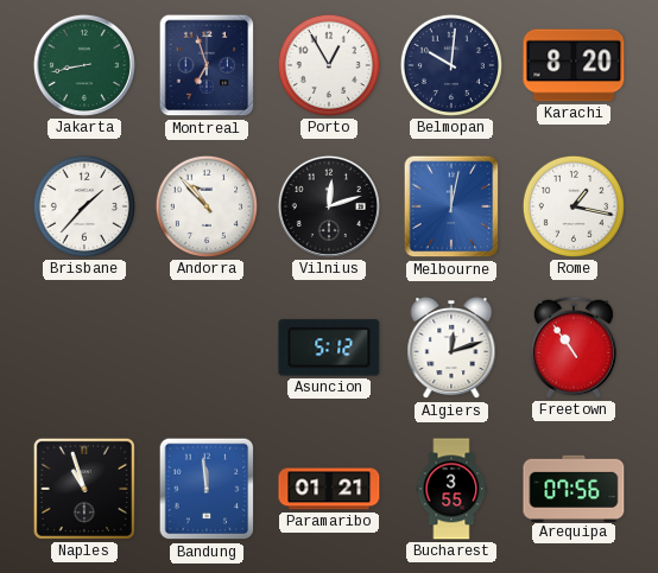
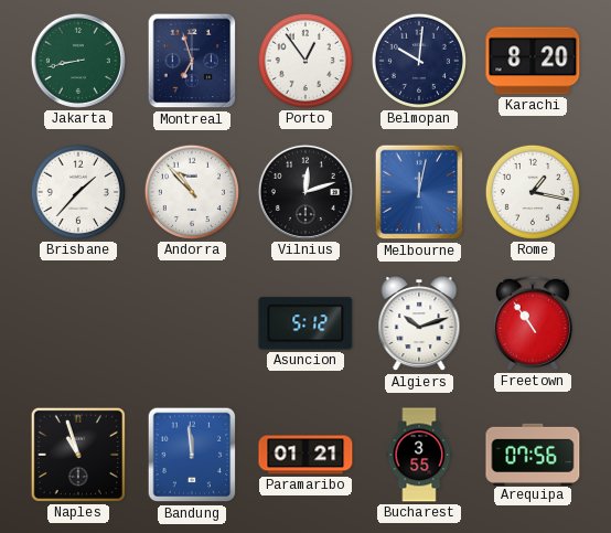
Porto: 12:55 -> 12:54 (305, 61)
Algiers: 12:12 -> 10:12 (419, 324)
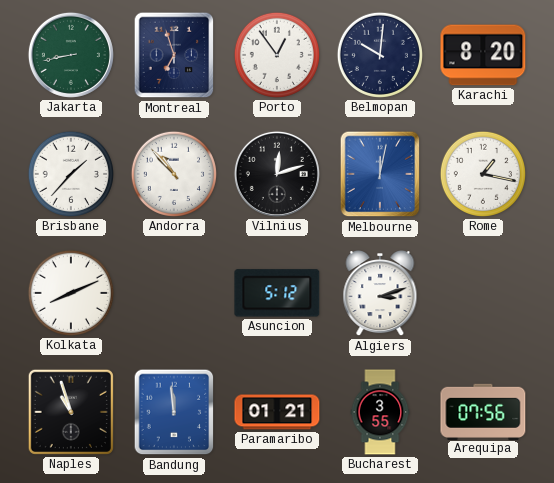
Kolkata: none -> 8:11 (71, 293)
Algiers: 10:12 -> 3:12 (380, 294)
Freetown: 10:54 -> none (533, 323)
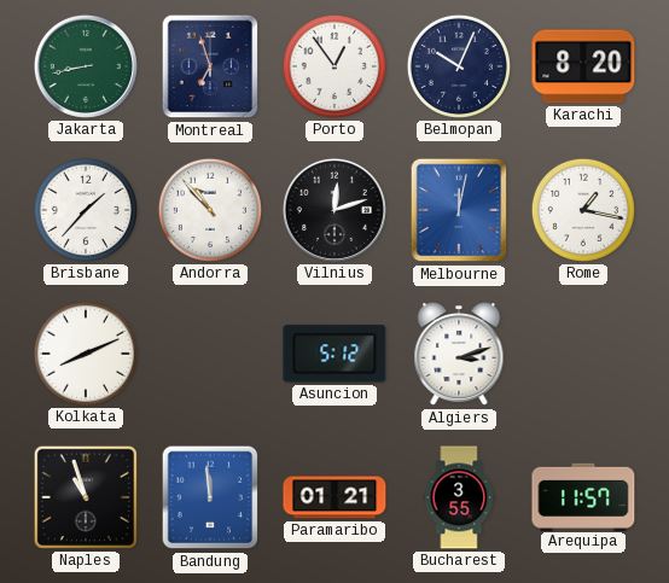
Belmopan: 10:01 -> 10:04 (459, 66)
Arequipa: 07:56 -> 11:57 (583, 496)
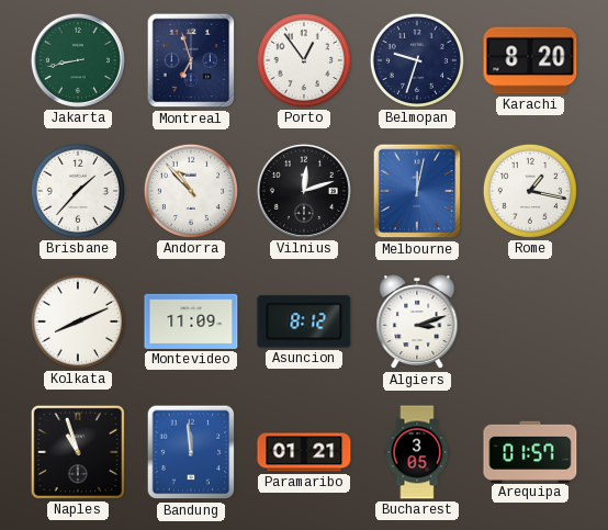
Belmopan: 10:04 -> 9:33 (417, 60)
Montevideo: none -> 11:09 (191, 322)
Asuncion: 5:12 -> 8:12 (304, 322)
Bucharest: 3:55 -> 3:05 (417, 452)
Arequipa: 11:57 -> 01:57 (530, 451)
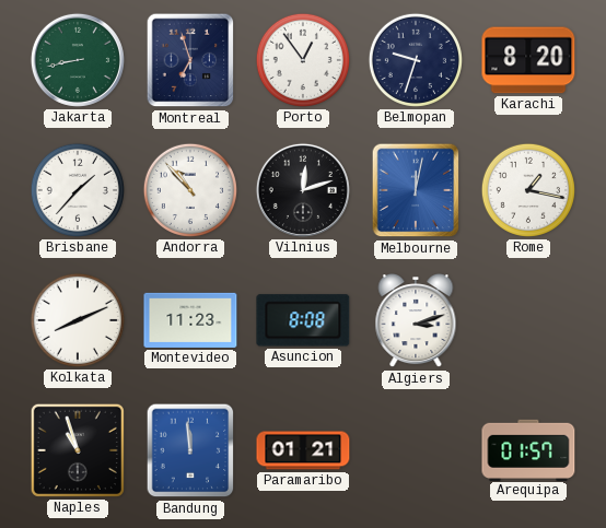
Montevideo: 11:09 -> 11:23 (190, 320)
Asuncion: 8:12 -> 8:08 (303, 320)
Bucharest: 3:05 -> none (417, 452)
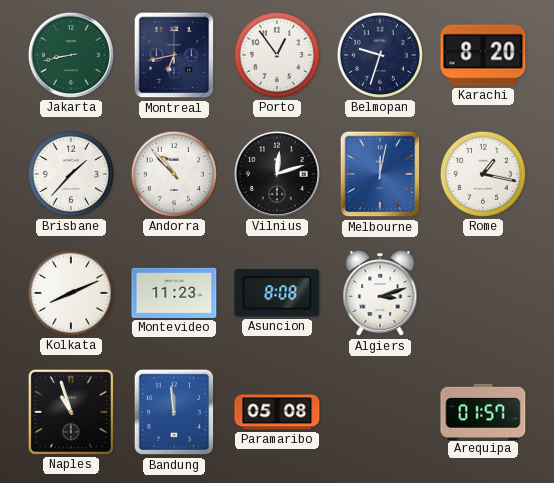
Montreal: 6:57 -> 6:43 (174, 55)
Paramaribo: 01:21 -> 05:08 (277, 412)
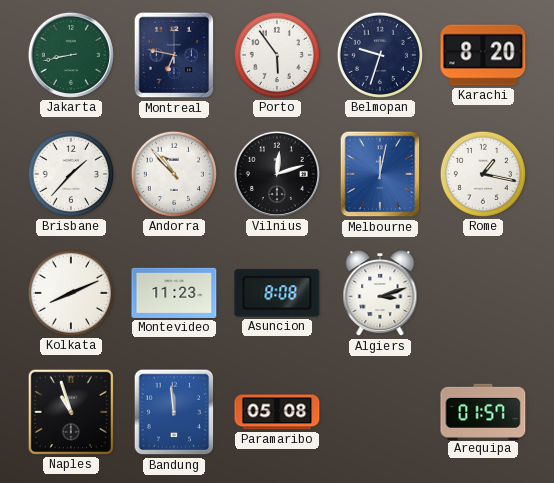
Montreal: 6:43 -> 6:47 (174, 55)
Porto: 12:54 -> 5:54 (277, 55)
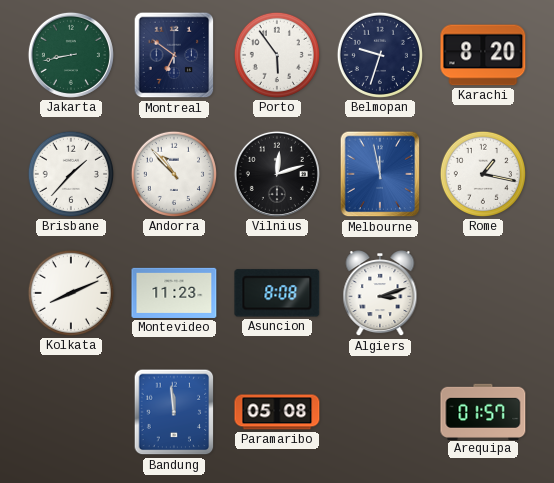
Montreal: 6:47 -> 6:51 (174, 55)
Melbourne: 12:02 -> 11:58 (380, 174)
Naples: 10:57 -> none (71, 412)
